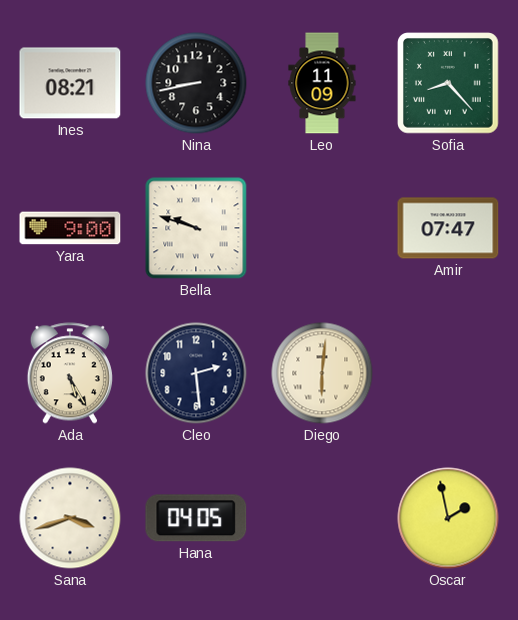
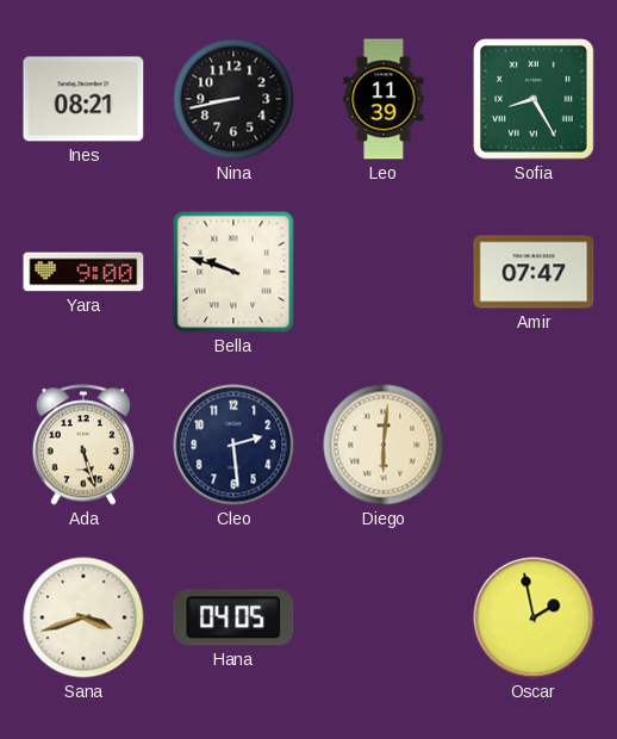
Leo: 11:09 -> 11:39 (384, 99)
Sofia: 8:23 -> 8:25 (534, 99)
Ada: 5:25 -> 5:27 (83, 445)
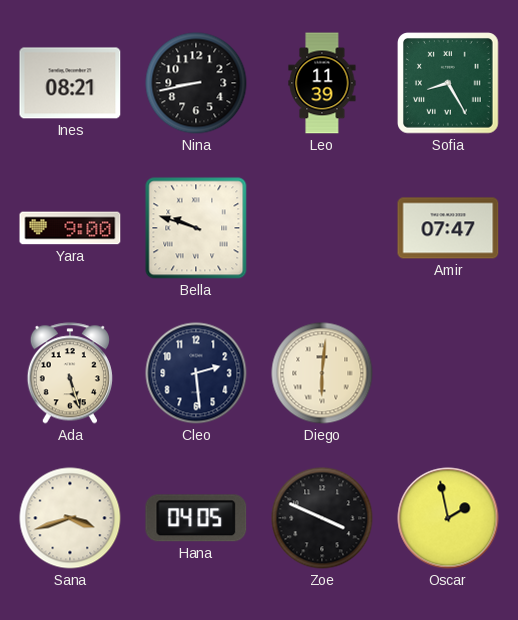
Zoe: none -> 3:49 (322, 518)
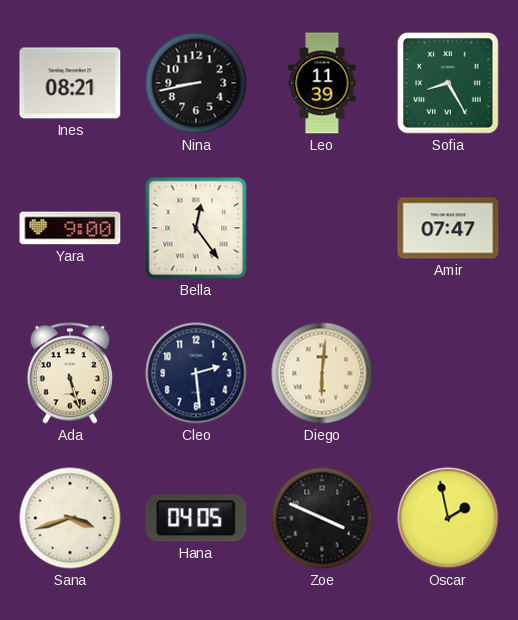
Bella: 9:48 -> 12:24 (196, 228)
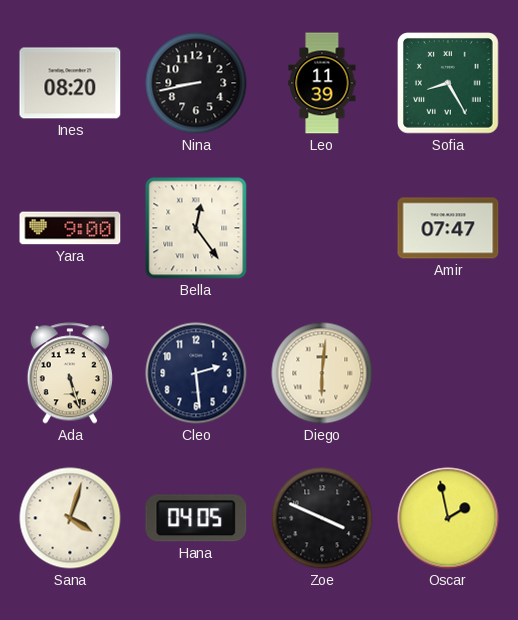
Ines: 08:21 -> 08:20 (70, 83)
Sana: 3:42 -> 4:03 (70, 518)
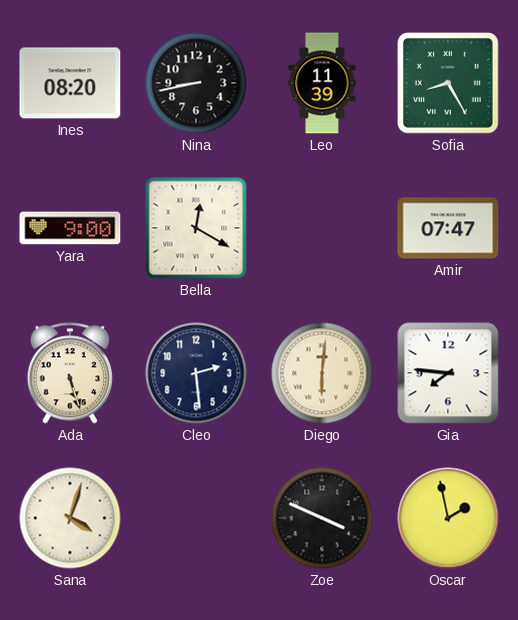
Bella: 12:24 -> 12:20 (196, 228)
Gia: none -> 7:46 (448, 373)
Hana: 04:05 -> none (196, 518)
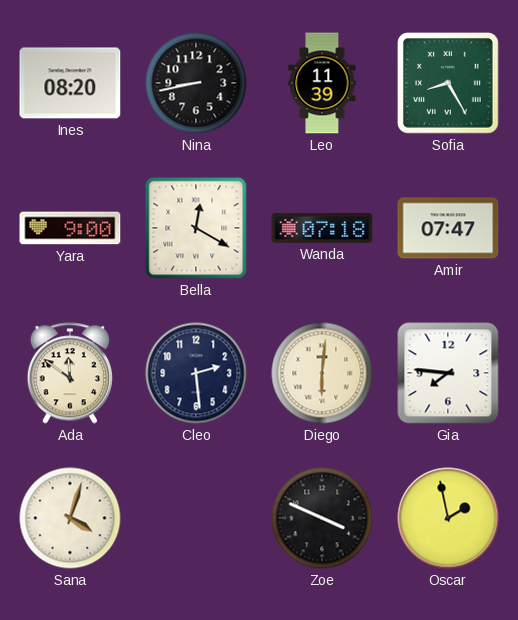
Wanda: none -> 07:18 (322, 229)
Ada: 5:27 -> 11:51 (70, 373)
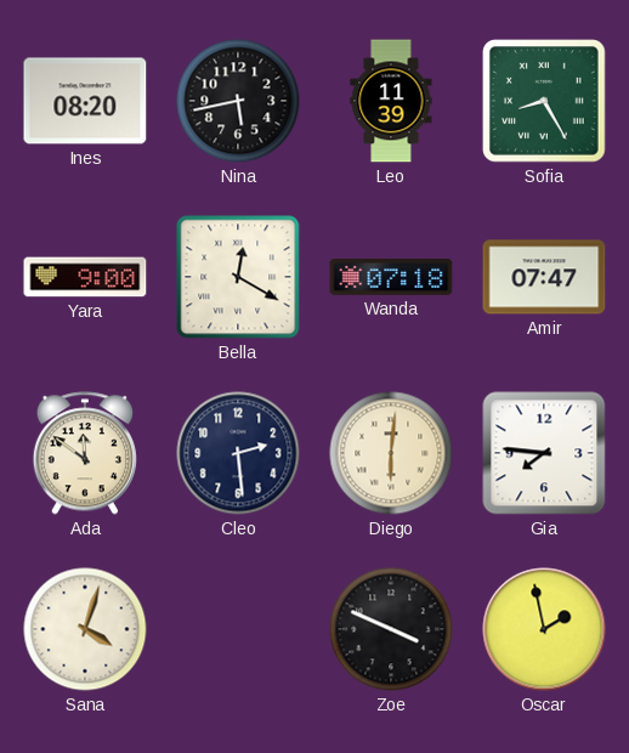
Nina: 8:43 -> 5:43 (238, 101)
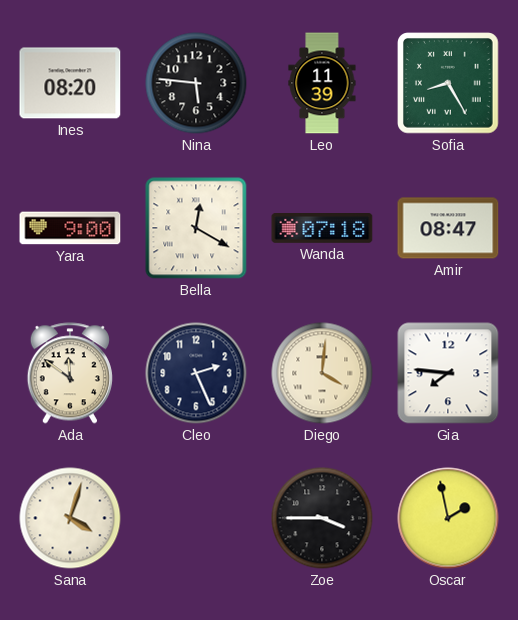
Nina: 5:43 -> 5:46 (196, 83)
Amir: 07:47 -> 08:47 (448, 228)
Cleo: 2:29 -> 2:26 (196, 373)
Diego: 6:01 -> 4:01 (322, 373)
Zoe: 3:49 -> 3:45 (322, 518)
